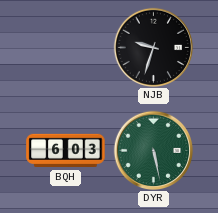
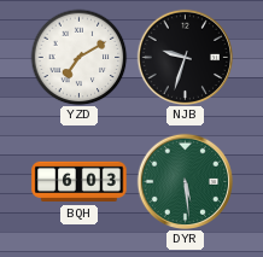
YZD: none -> 7:10 (78, 57)
DYR: 5:28 -> 5:29 (185, 181)
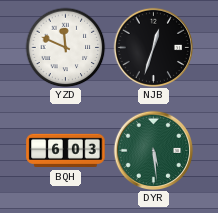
YZD: 7:10 -> 11:49 (65, 47)
NJB: 9:33 -> 12:33 (153, 47)
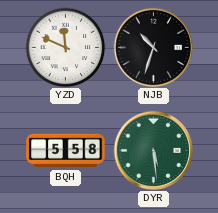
NJB: 12:33 -> 10:33 (153, 47)
BQH: 6:03 -> 5:58 (66, 151)
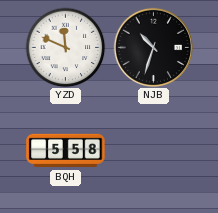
DYR: 5:29 -> none (153, 150)
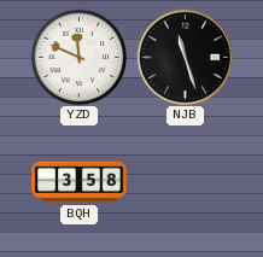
NJB: 10:33 -> 11:27 (185, 57)
BQH: 5:58 -> 3:58 (80, 182)
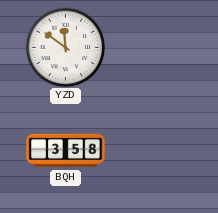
YZD: 11:49 -> 11:51 (65, 47)
NJB: 11:27 -> none (185, 57)
